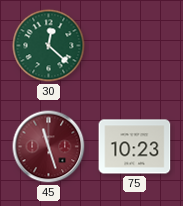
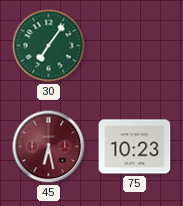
30: 12:22 -> 7:06 (49, 46)
45: 11:27 -> 6:28 (49, 147)
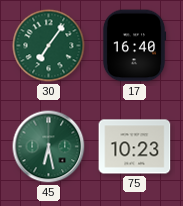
17: none -> 16:40 (134, 46)
45 dial: burgundy -> green (49, 147)
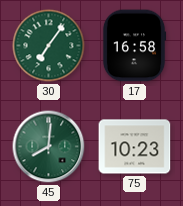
17: 16:40 -> 16:58 (134, 46)
45: 6:28 -> 8:01 (49, 147)
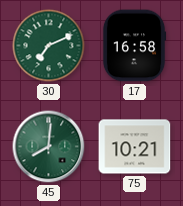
30: 7:06 -> 7:11 (49, 46)
75: 10:23 -> 10:21 (135, 147)
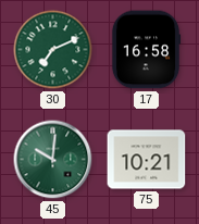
45: 8:01 -> 10:01 (53, 160)
